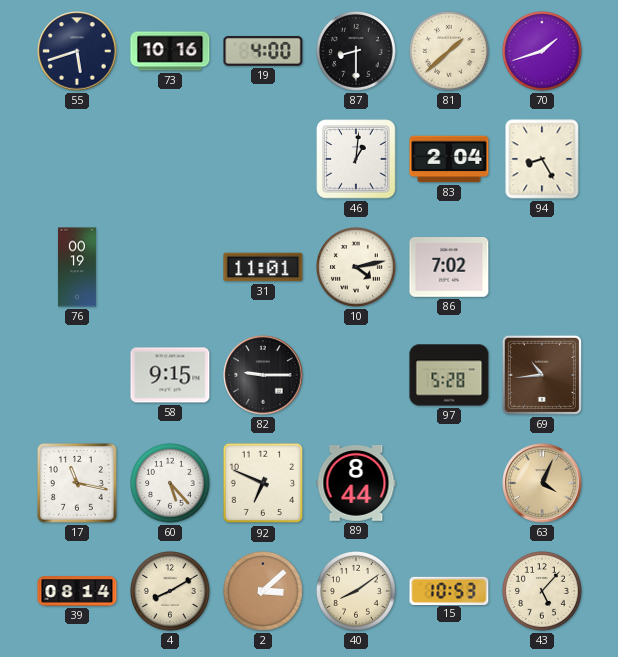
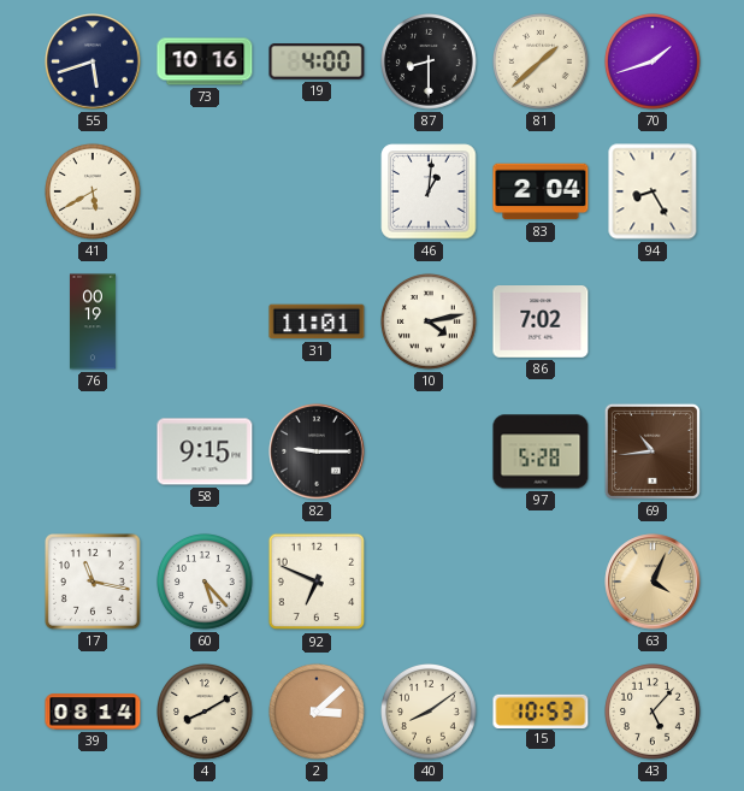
41: none -> 5:40 (94, 193)
89: 8:44 -> none (356, 484)
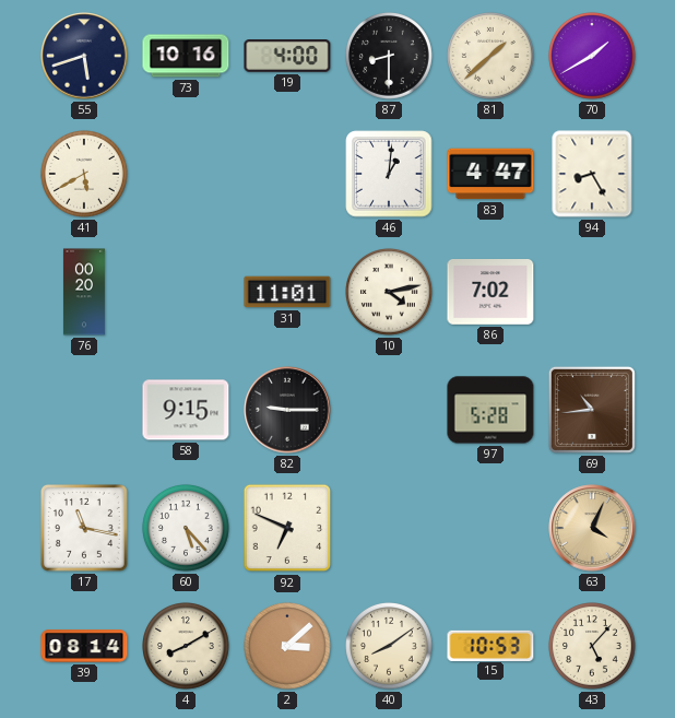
70: 1:42 -> 1:40 (593, 57)
83: 2:04 -> 4:47 (490, 174)
76: 00:19 -> 00:20 (84, 292)
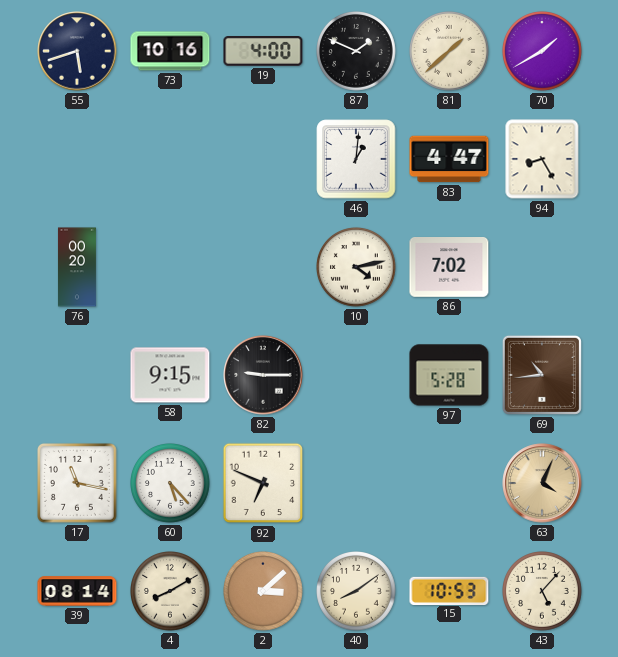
87: 8:30 -> 1:49 (357, 52)
41: 5:40 -> none (85, 175)
31: 11:01 -> none (287, 292)
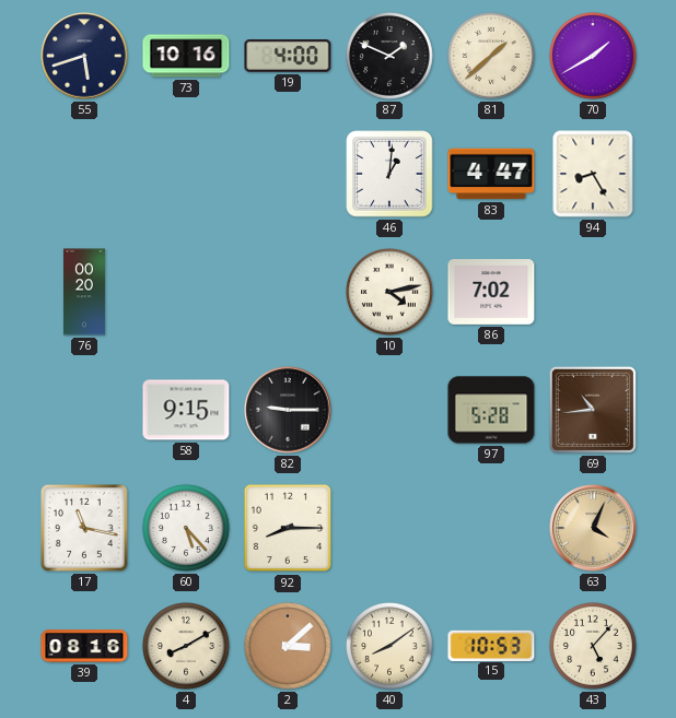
92: 6:49 -> 8:15 (288, 528)
39: 08:14 -> 08:16 (84, 646)
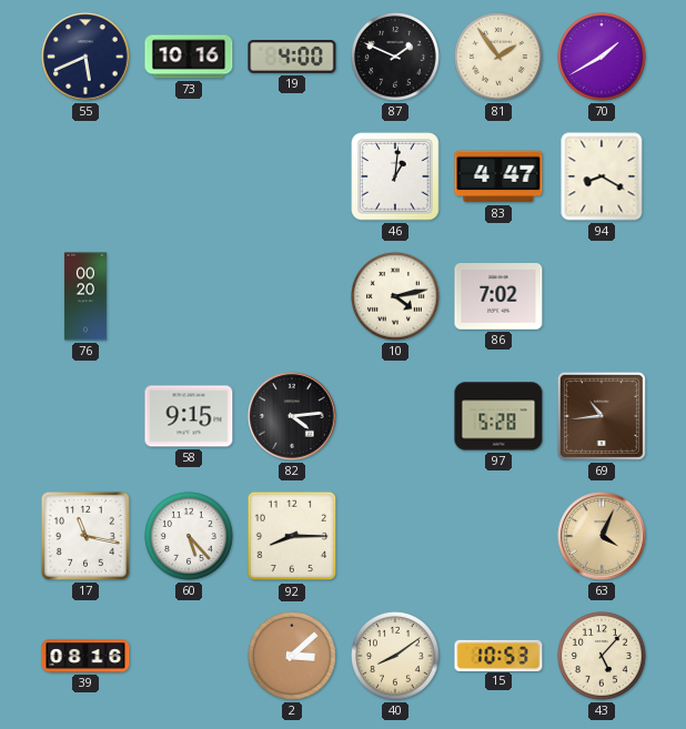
55: 5:42 -> 5:41 (85, 57)
81: 1:38 -> 1:54 (500, 58)
94: 8:25 -> 8:20 (602, 176)
82: 9:15 -> 4:14 (292, 416)
4: 8:10 -> none (187, 647)
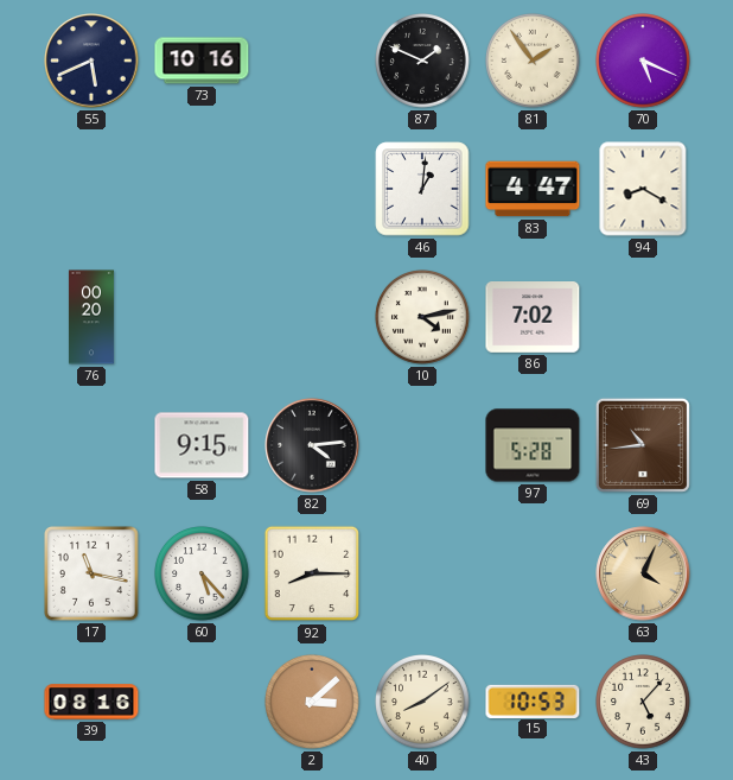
19: 4:00 -> none (292, 58)
70: 1:40 -> 5:19 (644, 62)
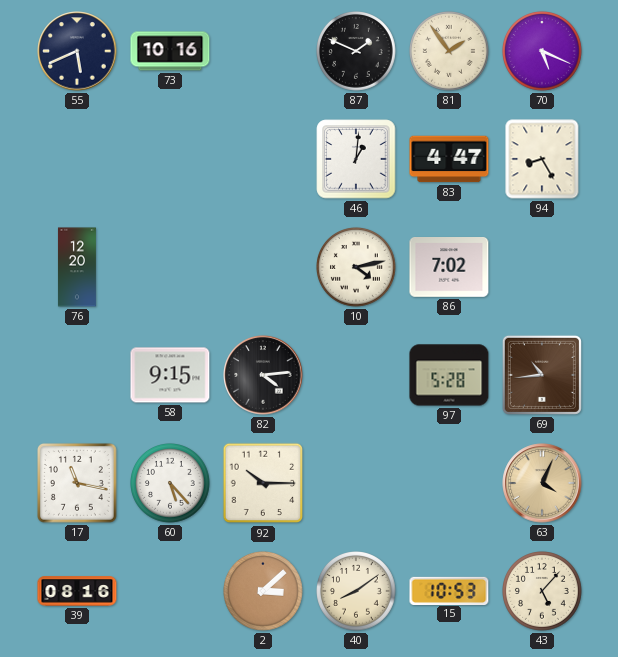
94: 8:20 -> 8:25 (542, 159)
76: 00:20 -> 12:20 (77, 267)
92: 8:15 -> 10:15 (263, 483)
